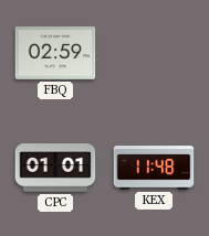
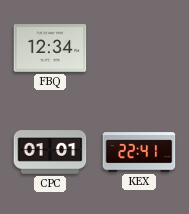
FBQ: 02:59 -> 12:34 (50, 48)
KEX: 11:48 -> 22:41 (139, 152)
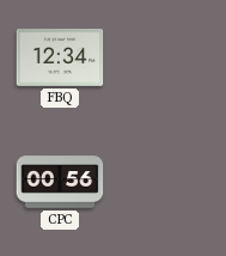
CPC: 01:01 -> 00:56 (60, 182)
KEX: 22:41 -> none (139, 152)
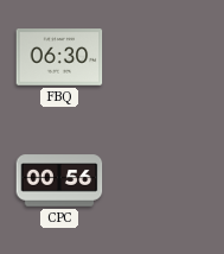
FBQ: 12:34 -> 06:30 (59, 57)
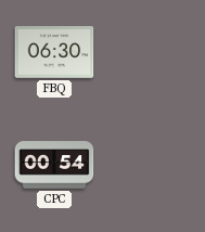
CPC: 00:56 -> 00:54 (54, 165)
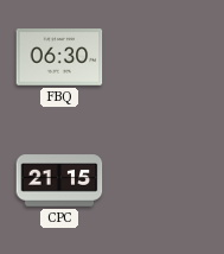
CPC: 00:54 -> 21:15 (59, 180)
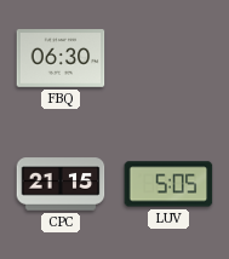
LUV: none -> 5:05 (168, 184)
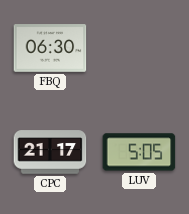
CPC: 21:15 -> 21:17 (50, 152)
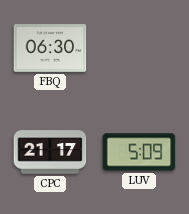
LUV: 5:05 -> 5:09 (139, 152)
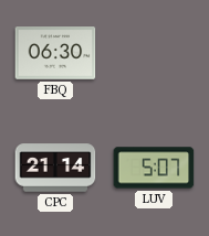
CPC: 21:17 -> 21:14 (55, 168)
LUV: 5:09 -> 5:07 (154, 168)
